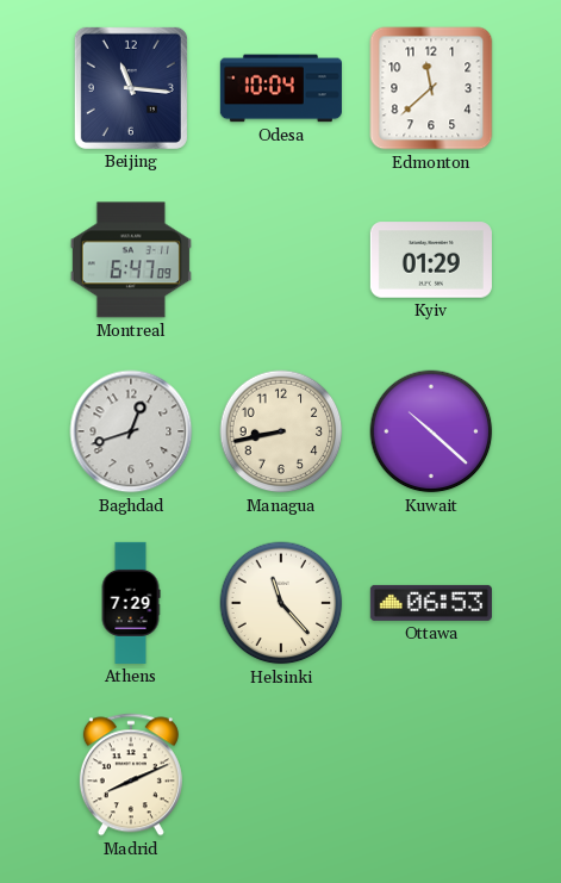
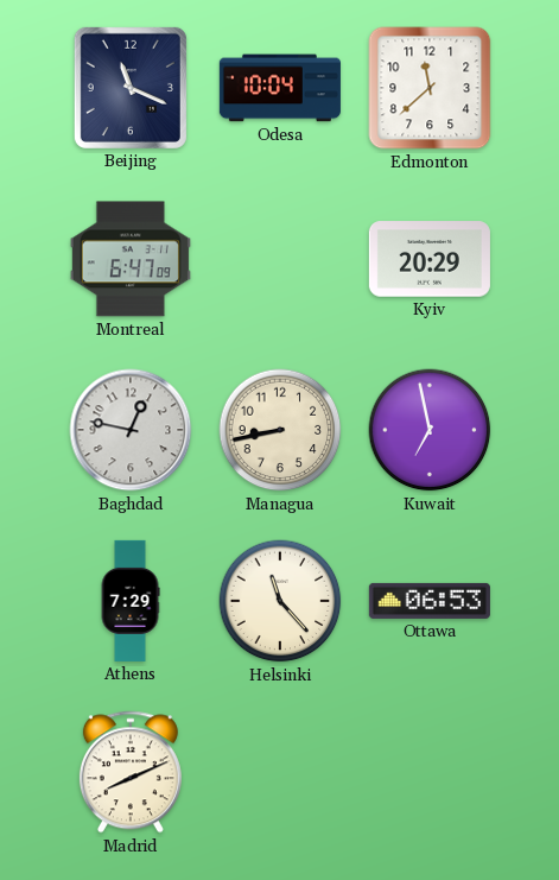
Beijing: 11:16 -> 11:19 (131, 88)
Kyiv: 01:29 -> 20:29 (430, 259)
Baghdad: 12:42 -> 12:47 (131, 430)
Kuwait: 10:22 -> 6:58 (430, 430)
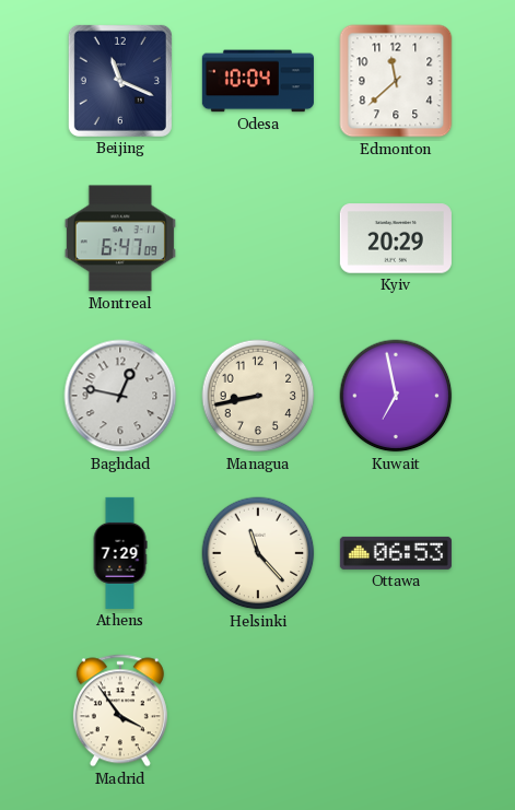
Madrid: 8:11 -> 3:54 (120, 711)
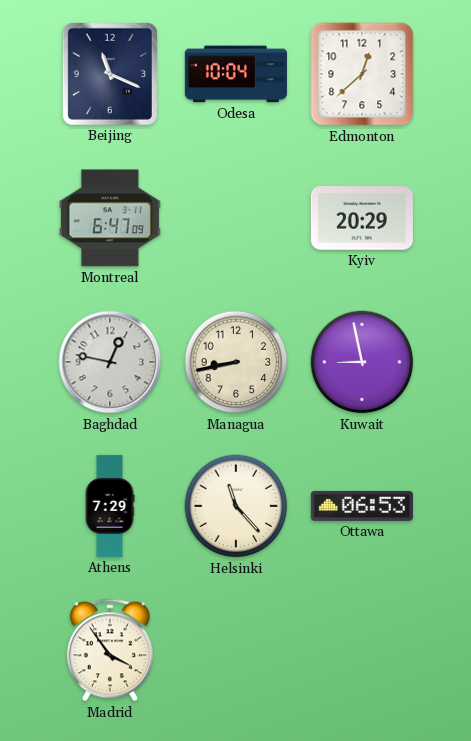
Edmonton: 11:38 -> 12:38 (362, 74)
Kuwait: 6:58 -> 8:58 (362, 362)
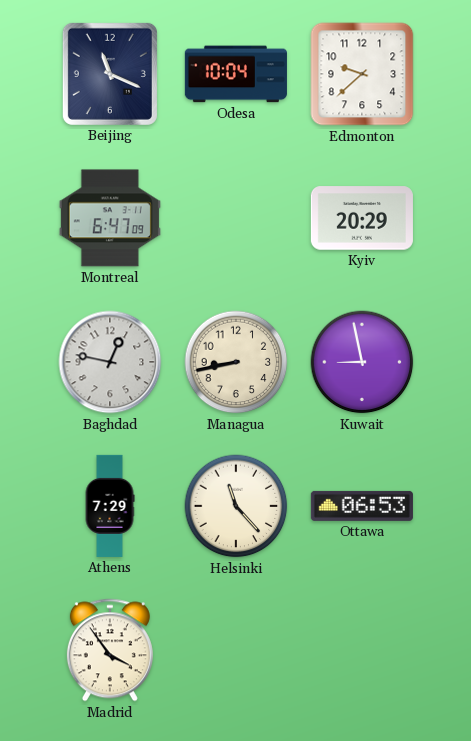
Edmonton: 12:38 -> 9:38 (362, 74)
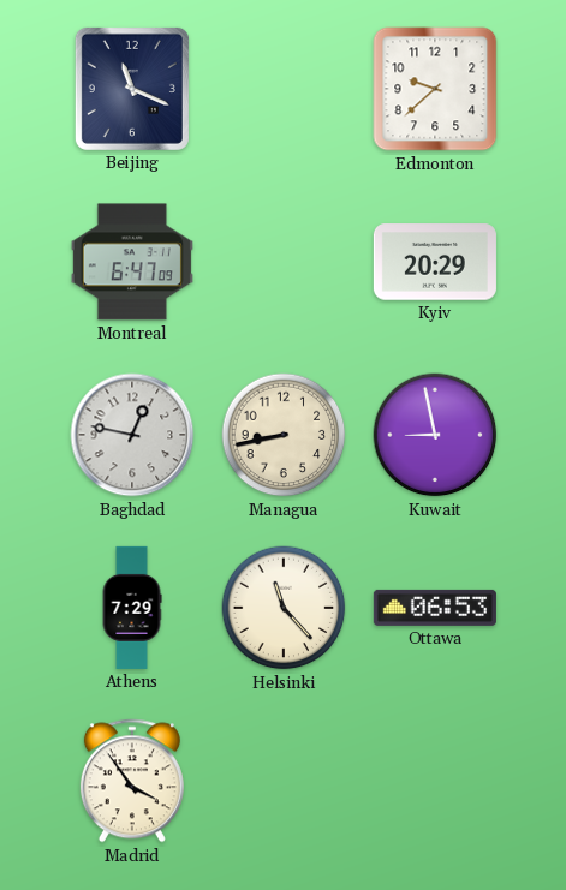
Odesa: 10:04 -> none (236, 74)
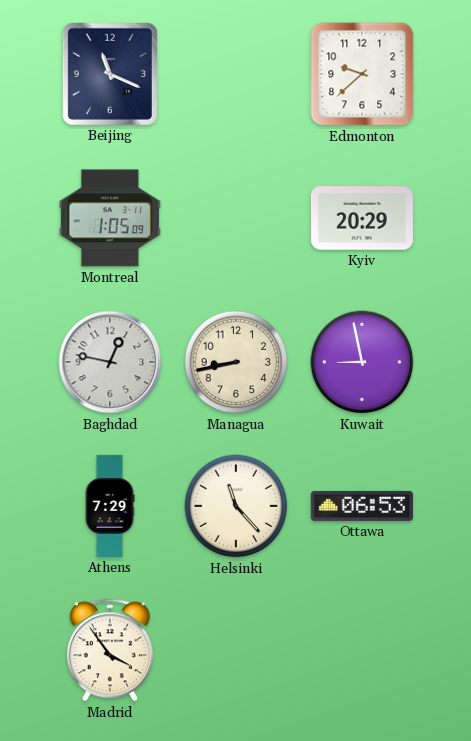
Montreal: 6:47 -> 1:05 (110, 218)
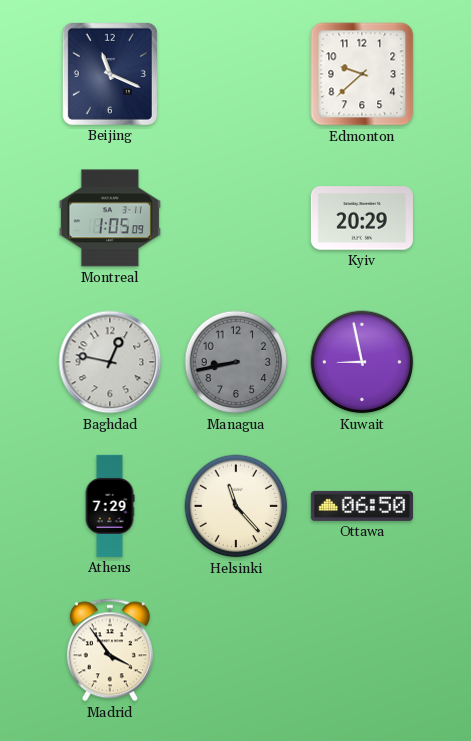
Managua dial: cream -> grey (236, 362)
Ottawa: 06:53 -> 06:50 (362, 506)
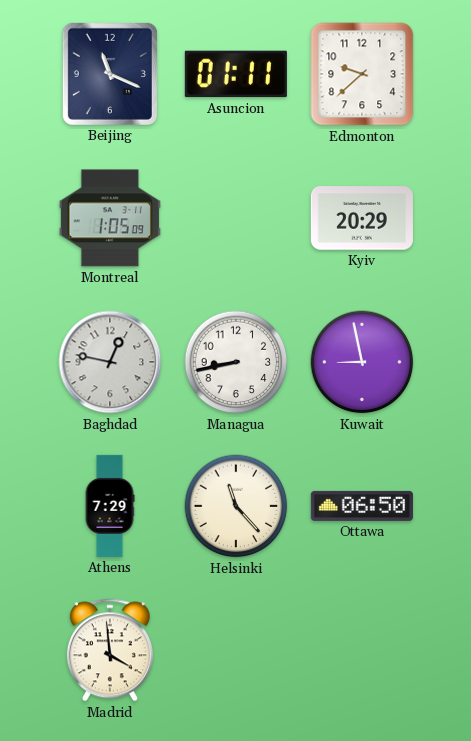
Asuncion: none -> 01:11 (236, 74)
Managua dial: grey -> white (236, 362)
Madrid: 3:54 -> 3:59 (110, 650)
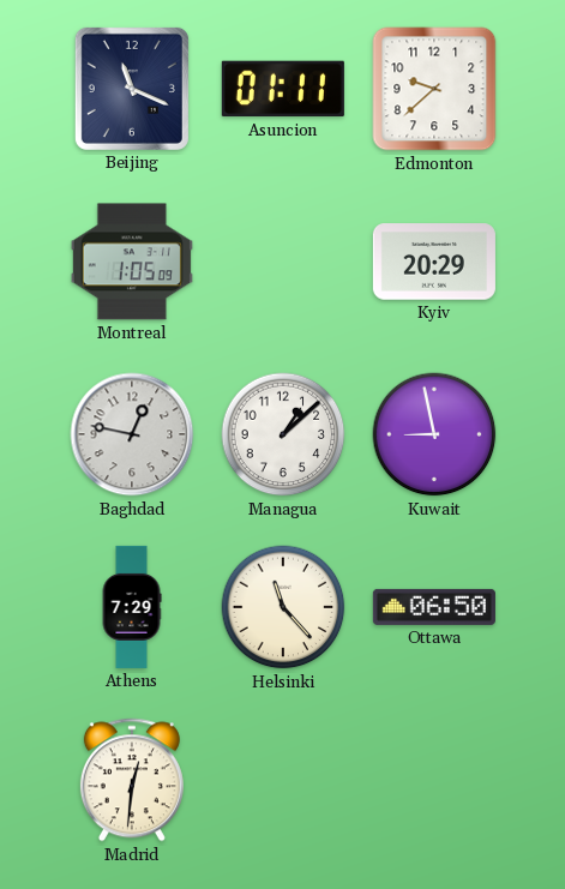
Managua: 8:43 -> 1:08 (283, 434)
Madrid: 3:59 -> 12:31 (132, 780)
